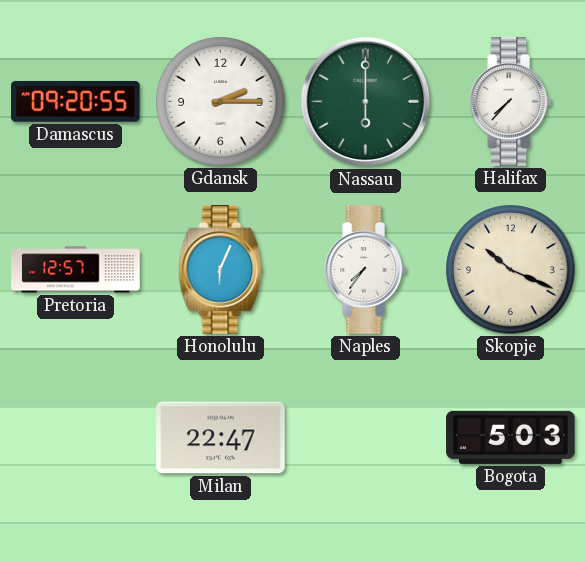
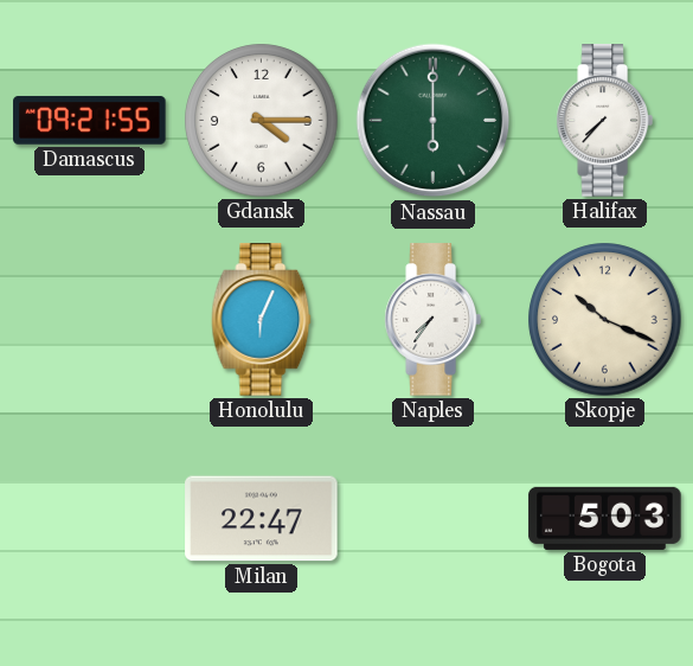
Damascus: 09:20 -> 09:21 (90, 120)
Gdansk: 2:15 -> 4:15 (262, 121)
Pretoria: 12:57 -> none (76, 270)
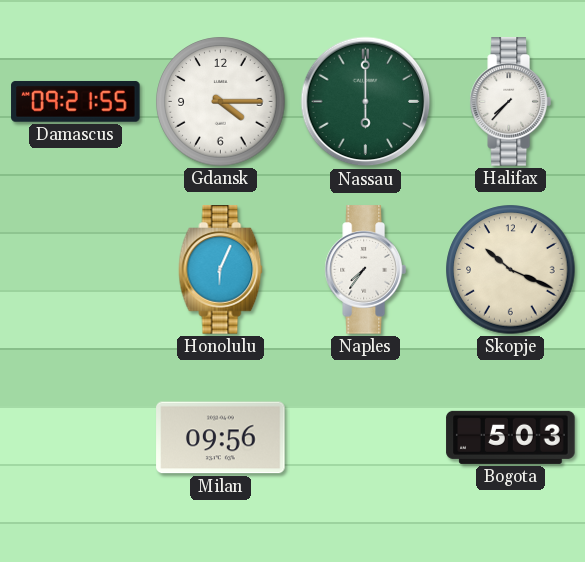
Milan: 22:47 -> 09:56 (221, 438)
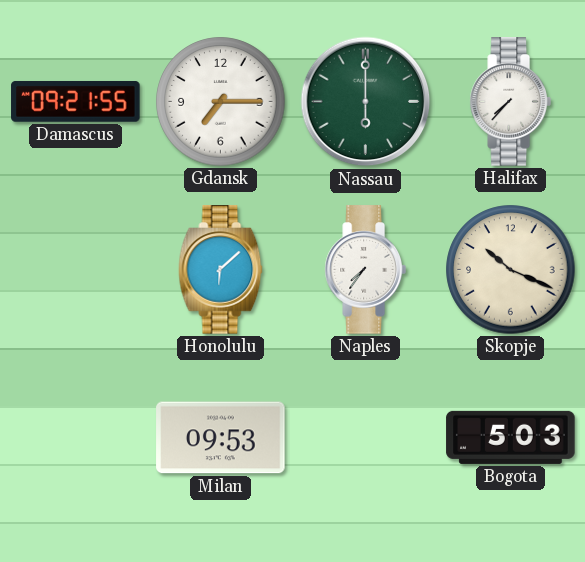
Gdansk: 4:15 -> 7:15 (221, 102)
Honolulu: 6:04 -> 6:08 (221, 270)
Milan: 09:56 -> 09:53 (221, 438)
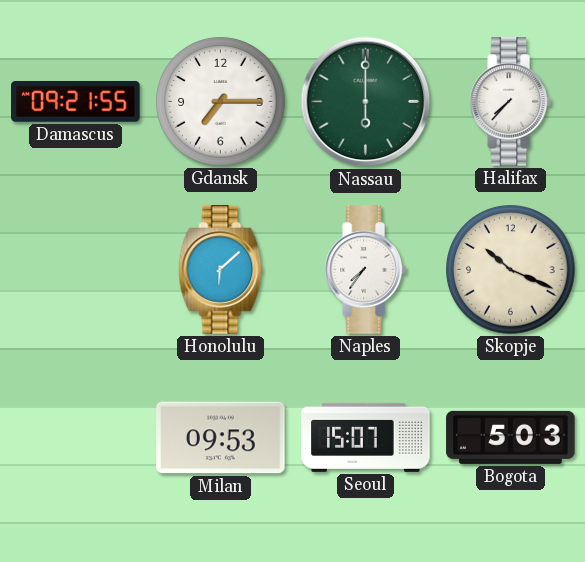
Seoul: none -> 15:07 (366, 437)
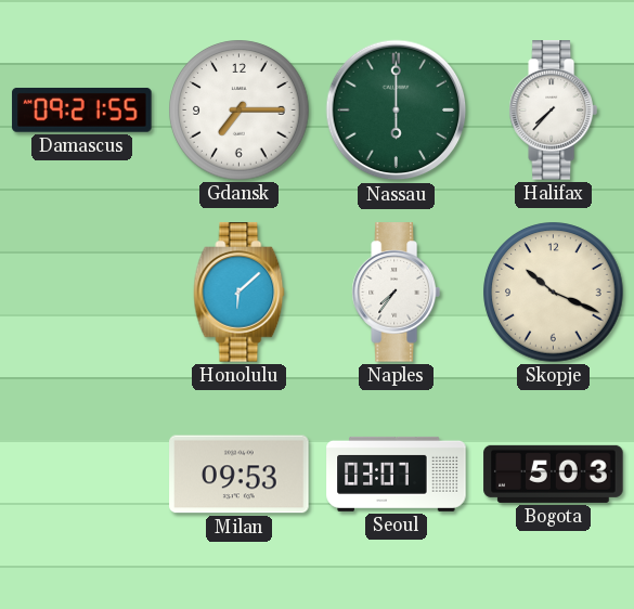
Seoul: 15:07 -> 03:07 (397, 474)
